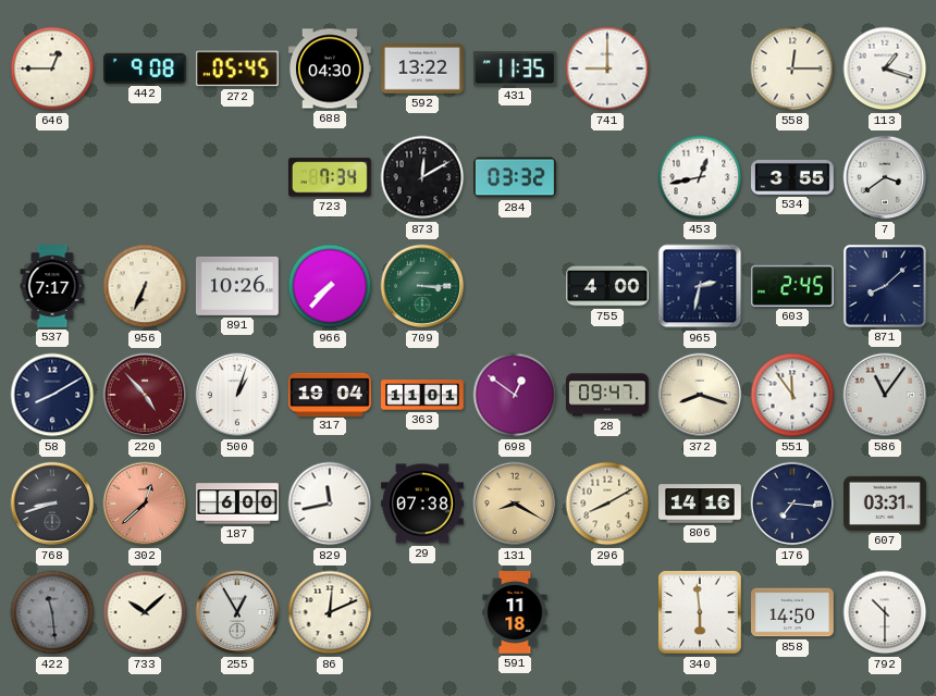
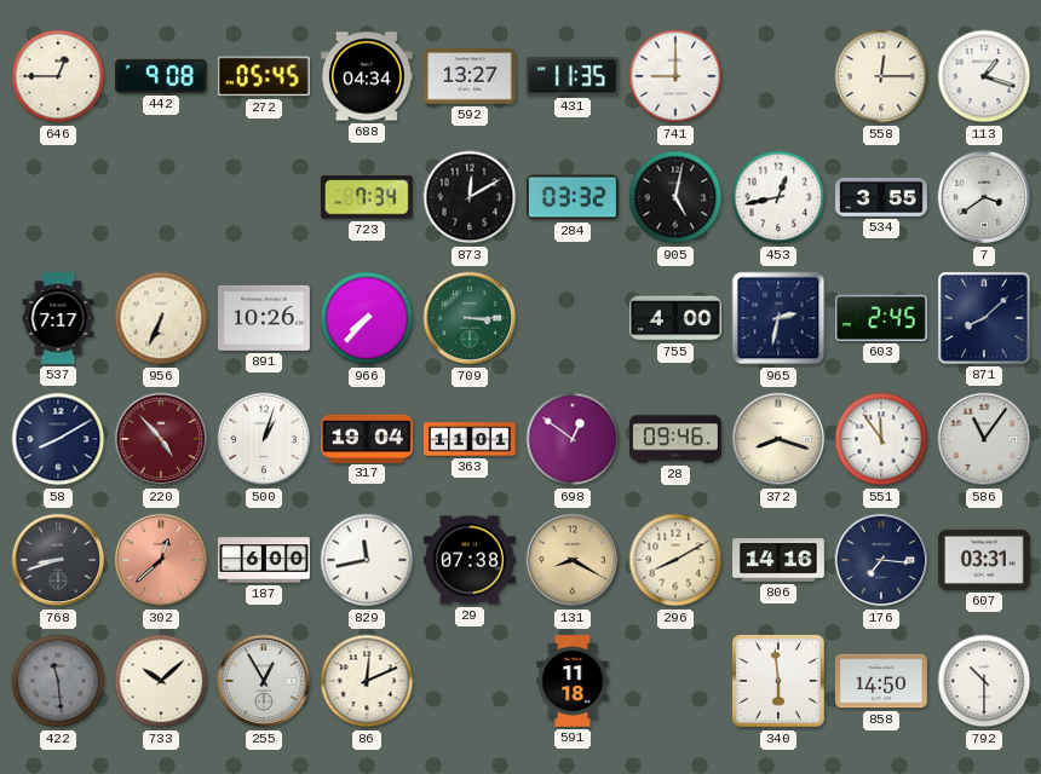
688: 04:30 -> 04:34 (368, 76)
592: 13:22 -> 13:27 (471, 76)
905: none -> 5:02 (675, 197)
28: 09:47 -> 09:46 (675, 439)
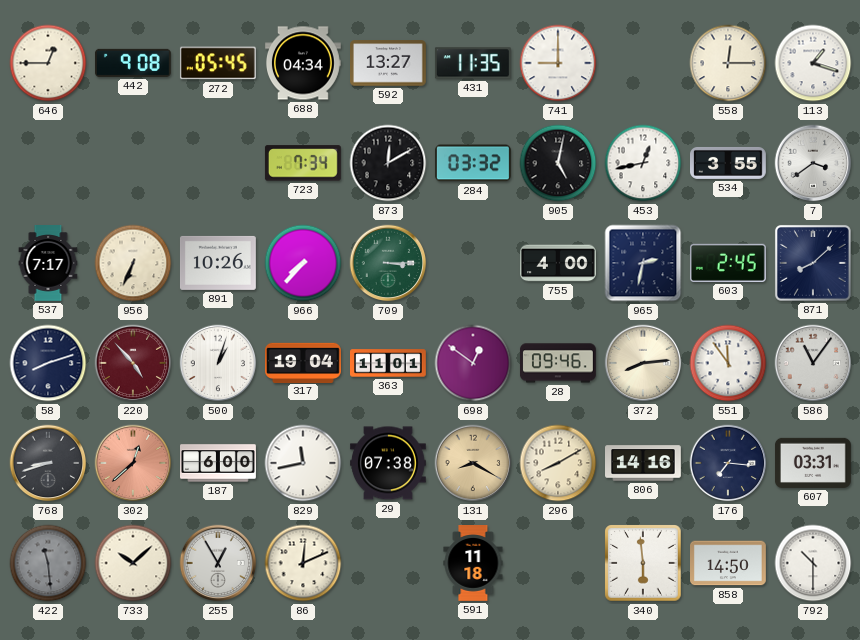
58: 8:10 -> 8:12 (48, 363)
372: 8:18 -> 8:14 (643, 363)
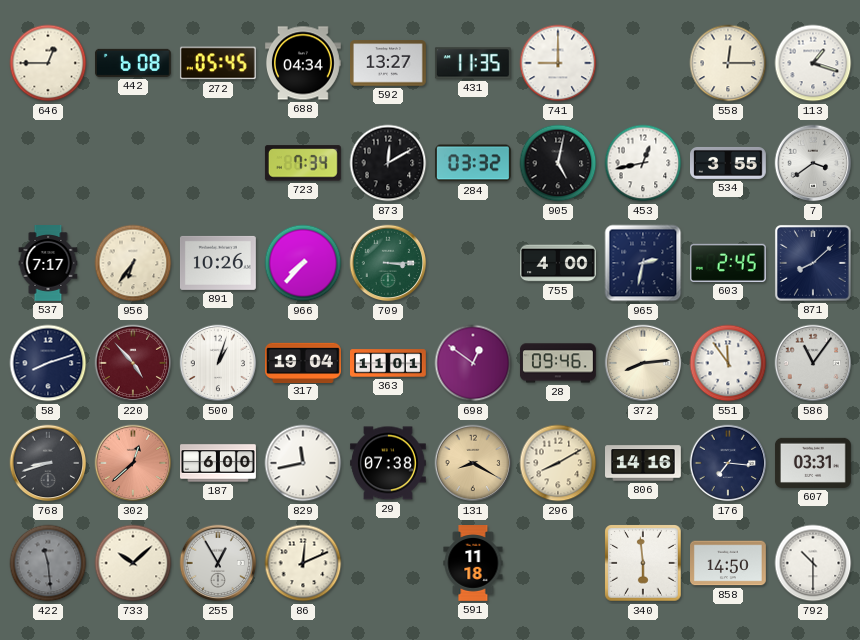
442: 9:08 -> 6:08 (133, 63)
956: 6:34 -> 6:36 (133, 263)
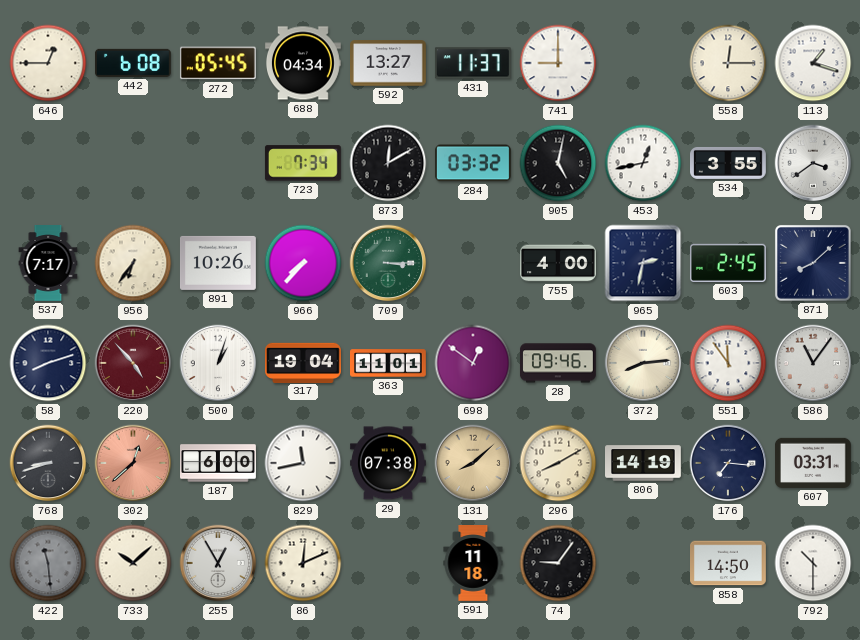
431: 11:35 -> 11:37 (473, 63)
131: 8:20 -> 8:08 (473, 463)
806: 14:16 -> 14:19 (644, 463)
74: none -> 9:06 (558, 563)
340: 5:59 -> none (643, 563)
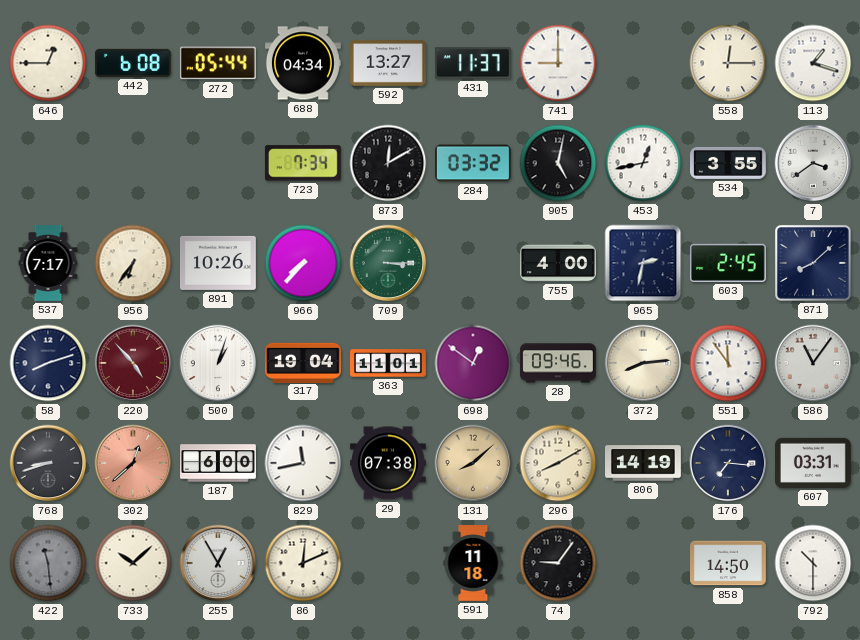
272: 05:45 -> 05:44 (218, 63)
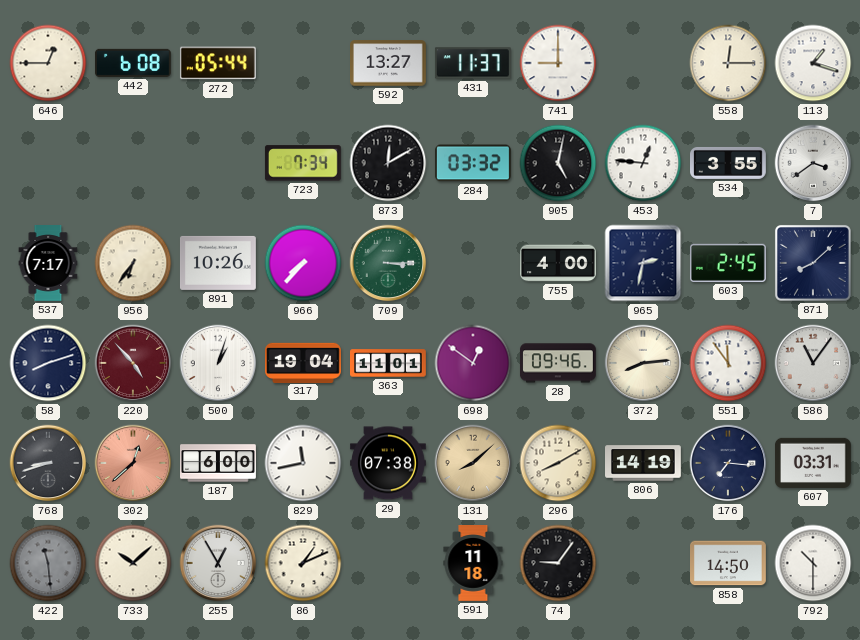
688: 04:34 -> none (304, 63)
453: 12:43 -> 12:46 (643, 163)
86: 12:11 -> 1:11 (303, 563)
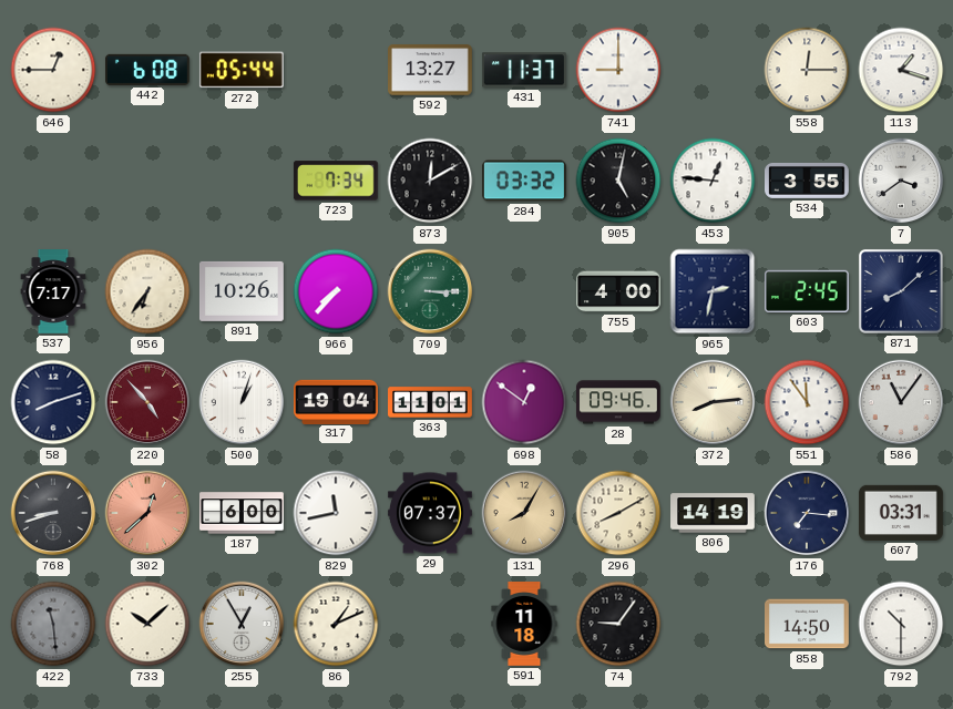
29: 07:38 -> 07:37 (430, 513)
131: 8:08 -> 8:05 (524, 513)
